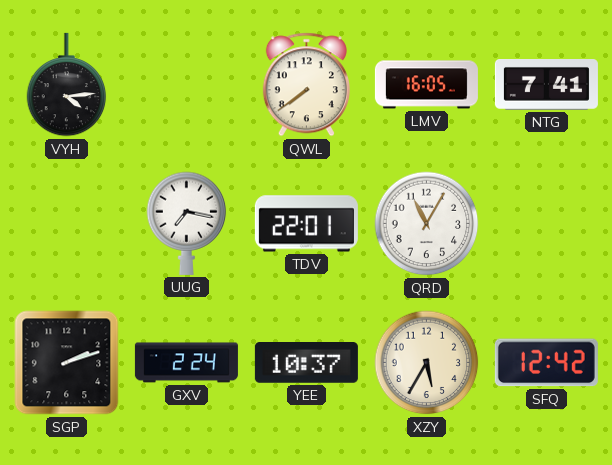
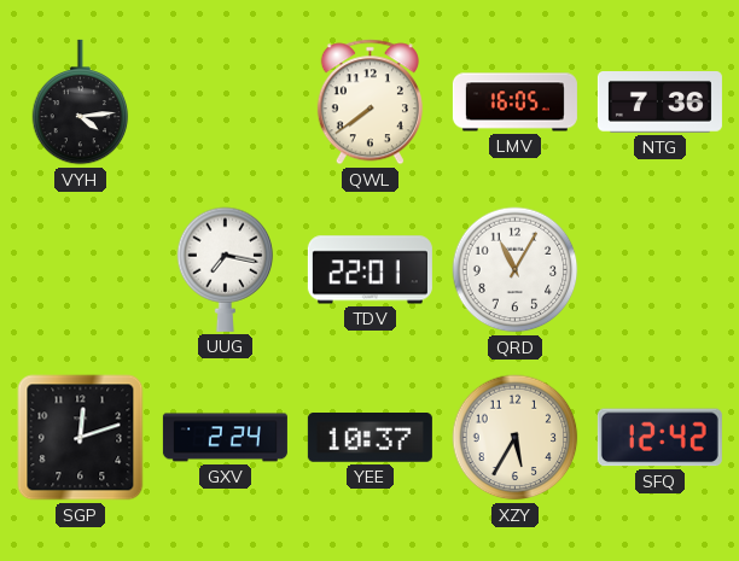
NTG: 7:41 -> 7:36 (659, 103)
SGP: 2:12 -> 12:12 (81, 438)
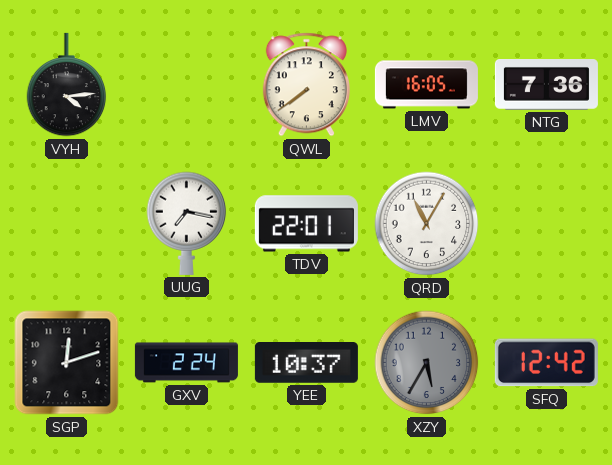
XZY dial: cream -> grey (427, 363)
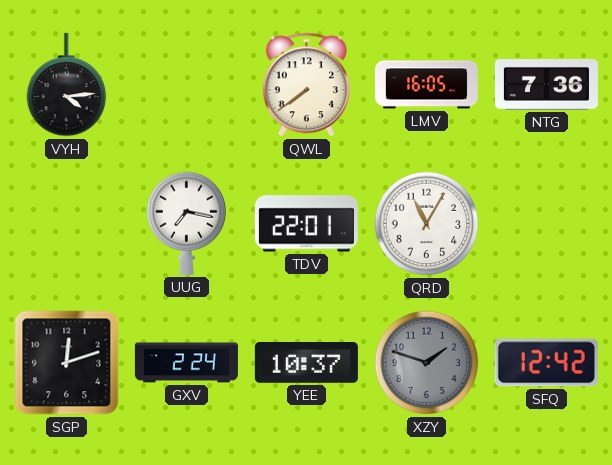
XZY: 5:35 -> 1:48 (427, 363)
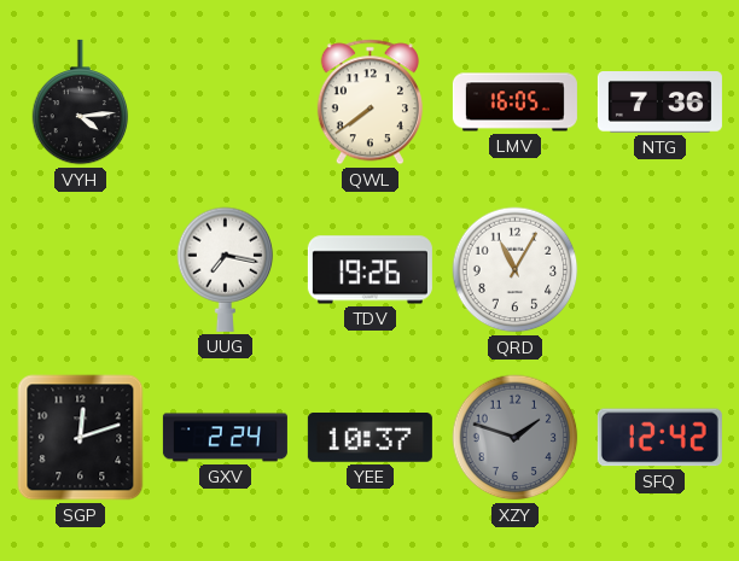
TDV: 22:01 -> 19:26 (369, 270)
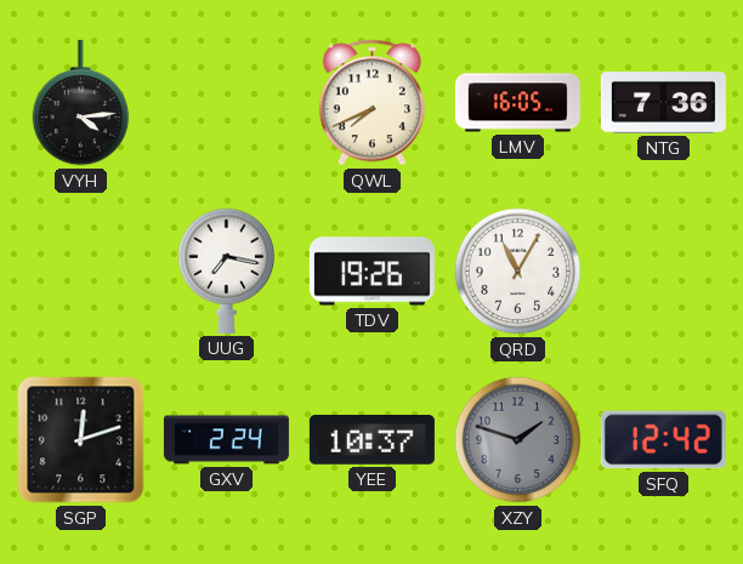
QWL: 7:39 -> 7:41 (371, 103)
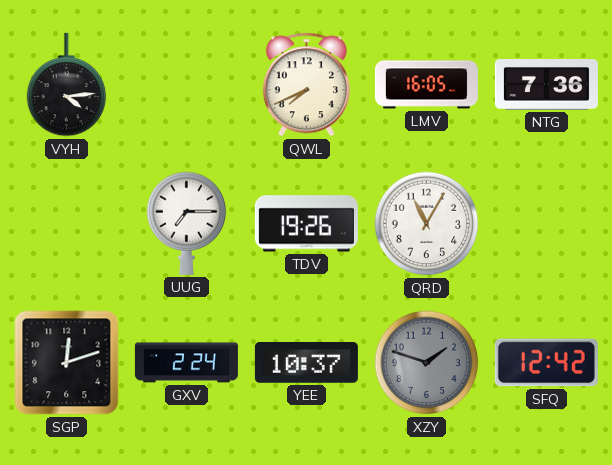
UUG: 7:17 -> 7:15 (187, 223)
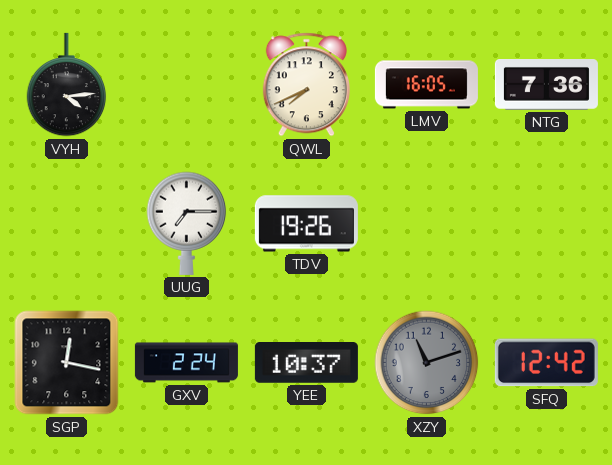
QRD: 11:05 -> none (427, 224)
SGP: 12:12 -> 12:17 (67, 363)
XZY: 1:48 -> 11:12 (427, 363)
